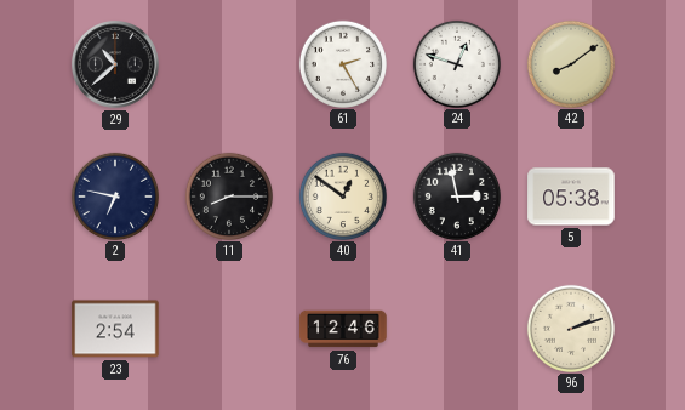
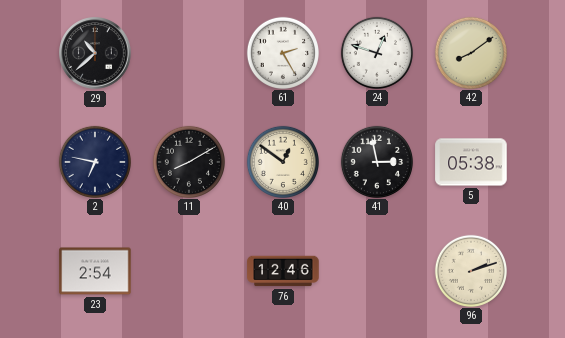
11: 8:15 -> 8:10 (188, 161)
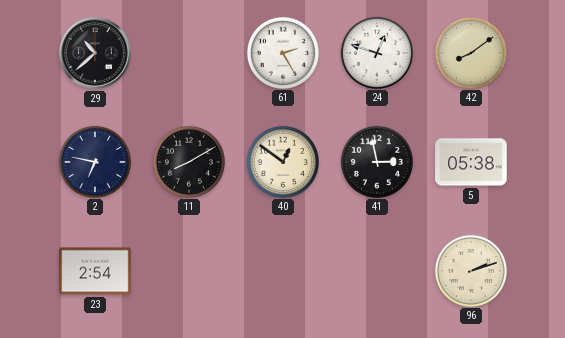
76: 12:46 -> none (283, 271)
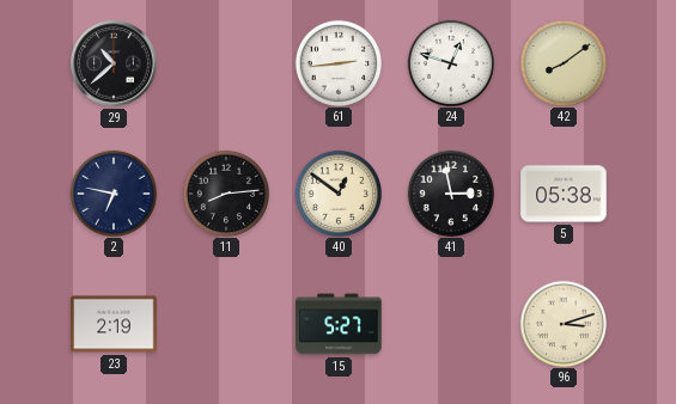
61: 2:25 -> 2:44 (337, 62)
11: 8:10 -> 8:14 (225, 192)
23: 2:54 -> 2:19 (114, 324)
15: none -> 5:27 (339, 324)
96: 2:12 -> 3:12 (562, 323)
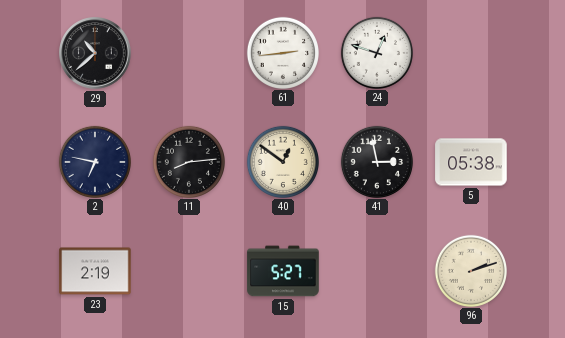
42: 8:09 -> none (562, 62)
96: 3:12 -> 2:12 (470, 270)
